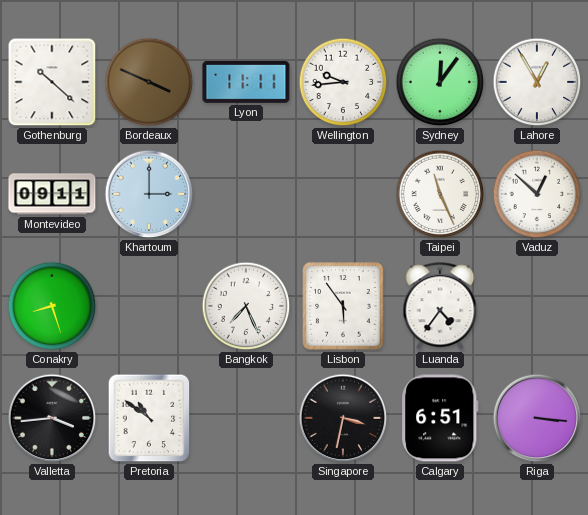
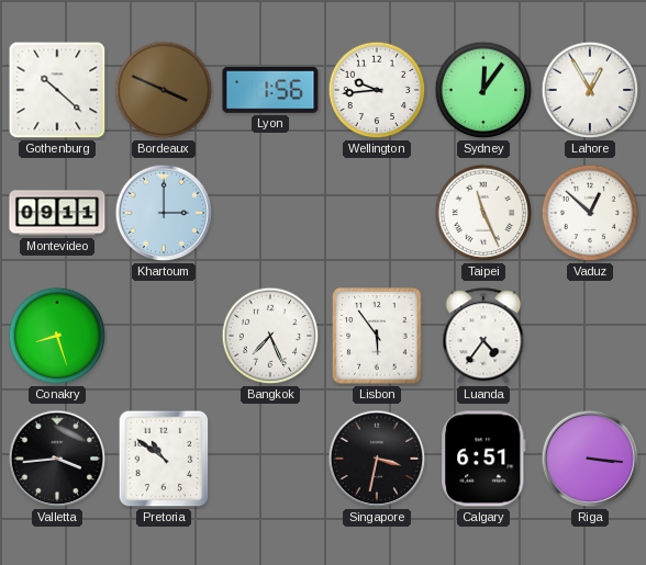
Lyon: 11:11 -> 1:56 (270, 90)
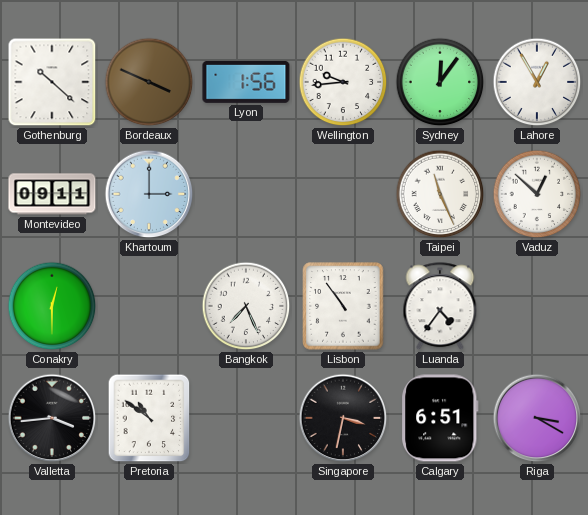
Conakry: 8:27 -> 12:30 (52, 306)
Lisbon: 5:54 -> 10:54 (343, 306)
Riga: 3:16 -> 3:20 (537, 418)
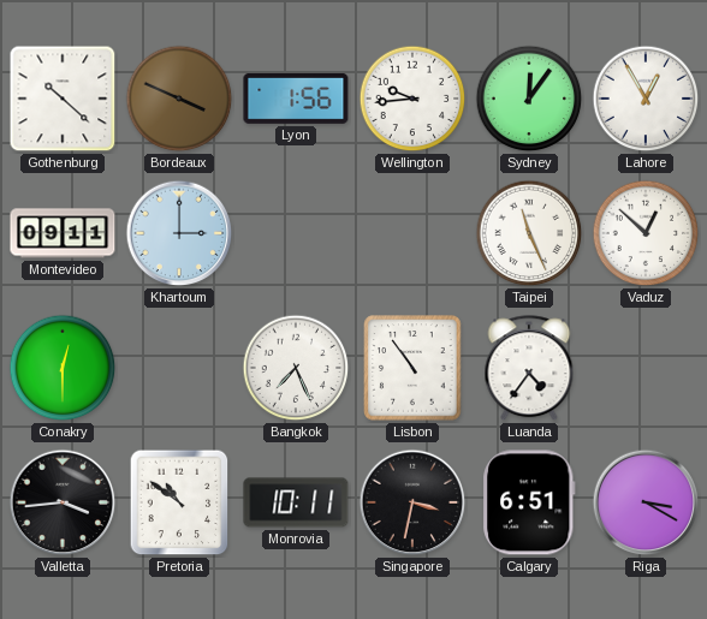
Monrovia: none -> 10:11 (296, 502)
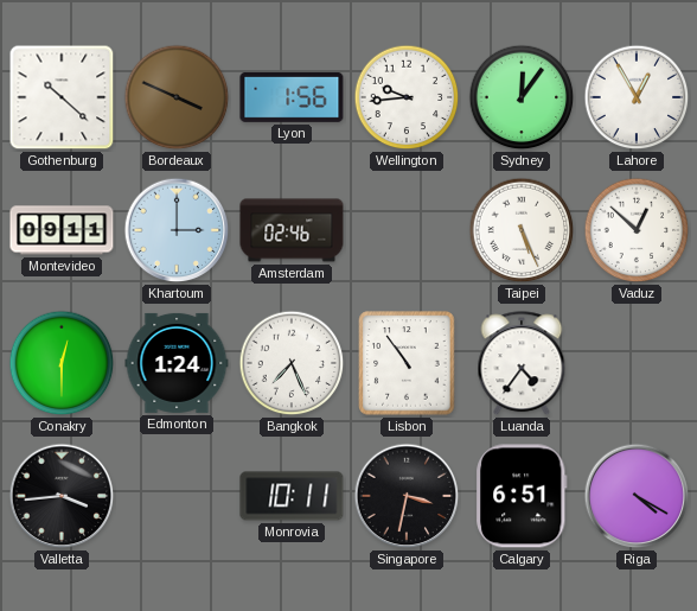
Amsterdam: none -> 02:46 (292, 230)
Taipei: 11:26 -> 5:26 (522, 230)
Edmonton: none -> 1:24 (177, 363)
Pretoria: 10:51 -> none (179, 502)
Riga: 3:20 -> 4:20 (637, 496)
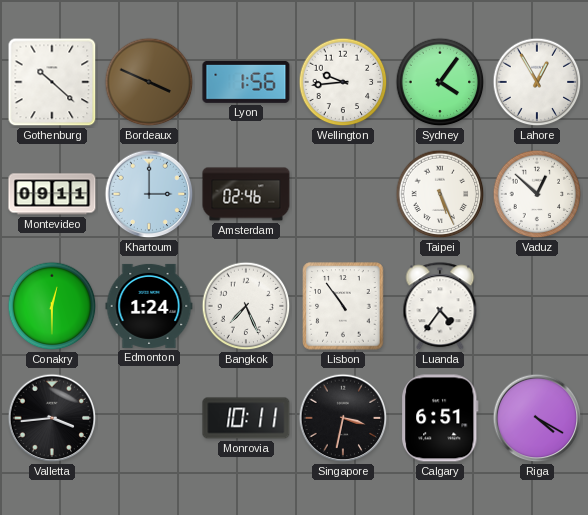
Sydney: 12:06 -> 4:06 (440, 82)
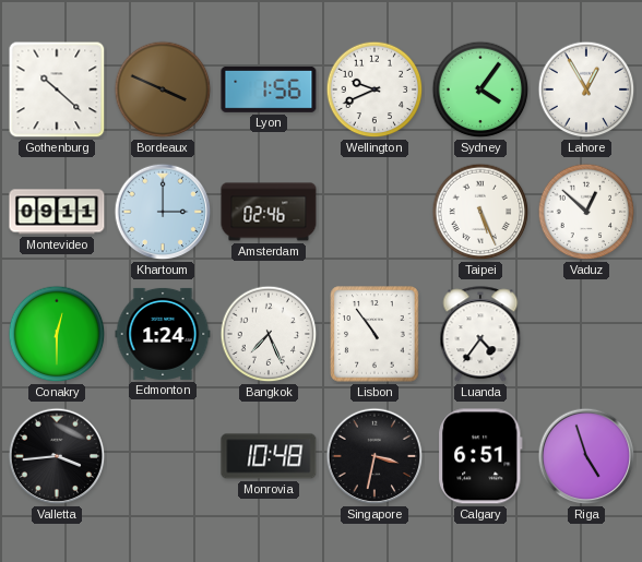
Wellington: 9:44 -> 9:41 (374, 89)
Monrovia: 10:11 -> 10:48 (269, 456)
Riga: 4:20 -> 4:57 (586, 456)
